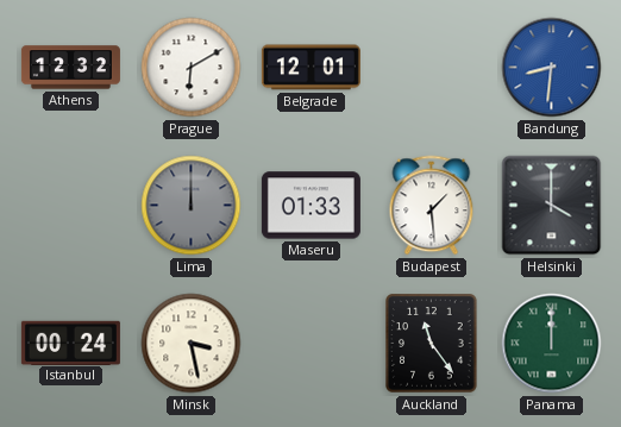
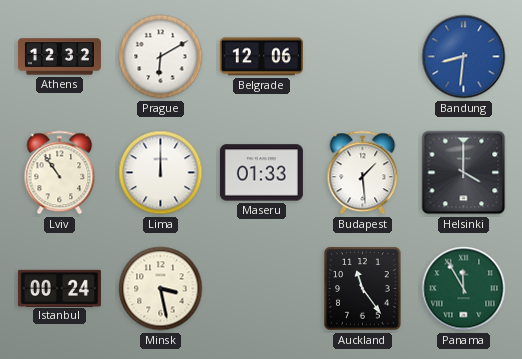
Belgrade: 12:01 -> 12:06 (261, 57)
Lviv: none -> 10:54 (60, 173)
Lima dial: grey -> white (161, 173)
Panama: 12:00 -> 11:55 (464, 289)
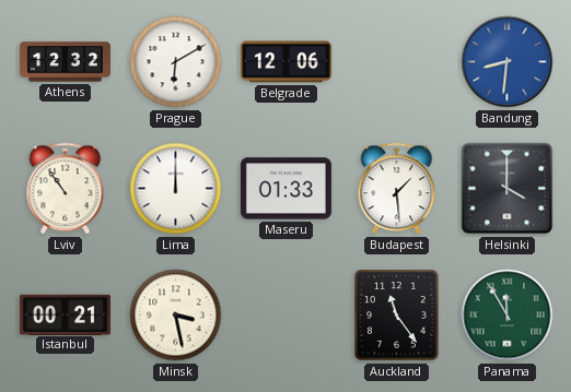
Istanbul: 00:24 -> 00:21 (65, 314)
